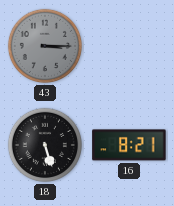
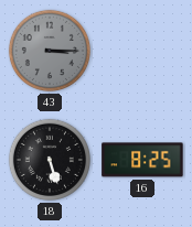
16: 8:21 -> 8:25 (142, 160)
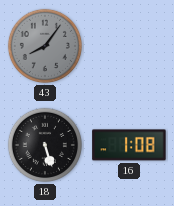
43: 3:15 -> 8:06 (45, 46)
16: 8:25 -> 1:08 (129, 145)
